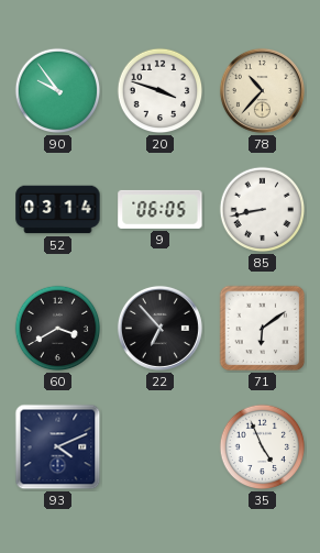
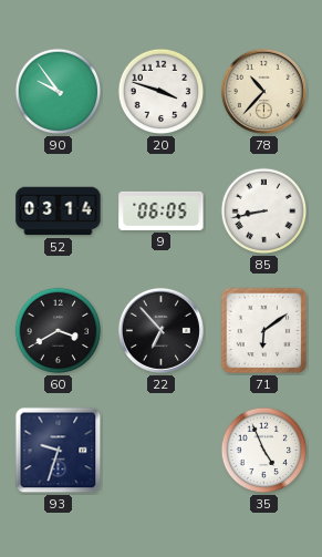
93: 4:11 -> 9:33 (59, 451)
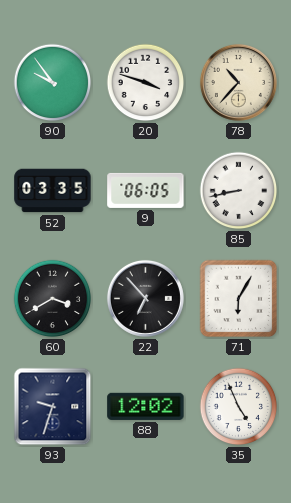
52: 03:14 -> 03:35 (53, 191)
71: 6:09 -> 6:05 (239, 299)
88: none -> 12:02 (146, 406)
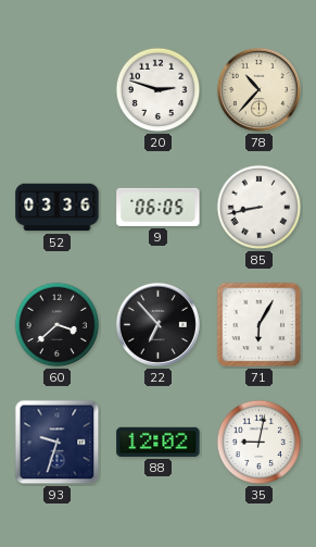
90: 9:54 -> none (53, 83)
20: 3:48 -> 2:48 (159, 90)
52: 03:35 -> 03:36 (58, 208)
60: 3:40 -> 3:38 (58, 325)
35: 4:56 -> 9:02 (260, 443)
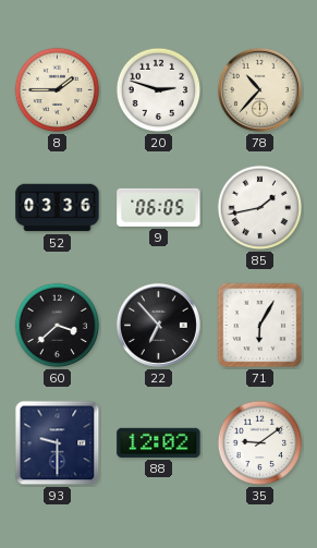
8: none -> 1:45 (58, 90)
85: 8:43 -> 1:43 (260, 208)
93: 9:33 -> 9:30 (58, 443)
35: 9:02 -> 9:09 (260, 443)
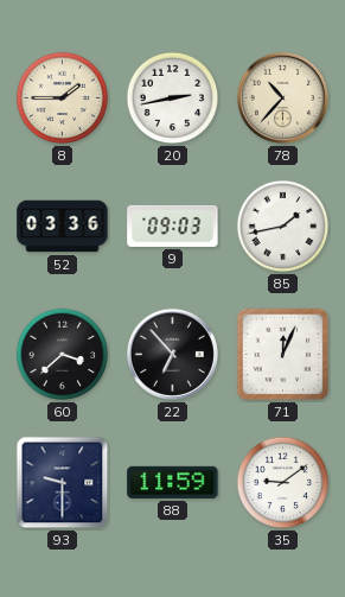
20: 2:48 -> 2:43 (173, 99)
9: 06:05 -> 09:03 (173, 226)
71: 6:05 -> 12:04 (283, 355)
88: 12:02 -> 11:59 (173, 482)
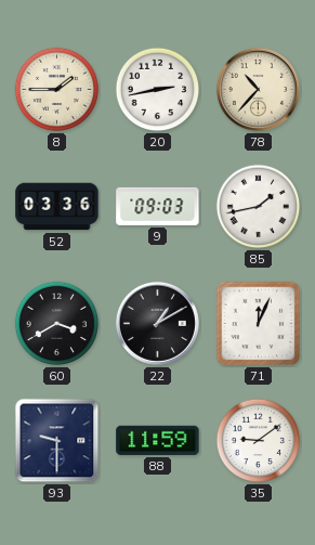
60: 3:38 -> 3:40 (57, 324)
22: 6:53 -> 1:10 (157, 323)
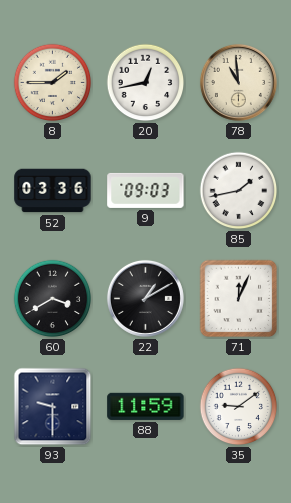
20: 2:43 -> 12:43 (146, 83)
78: 10:37 -> 10:59 (238, 82)
